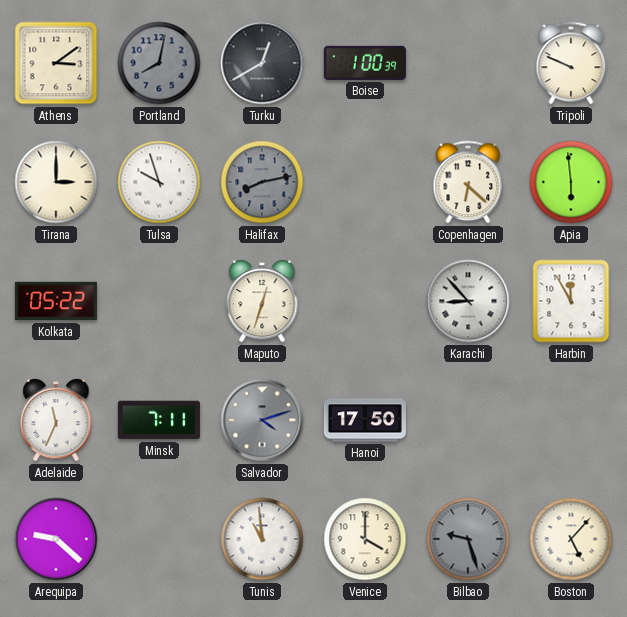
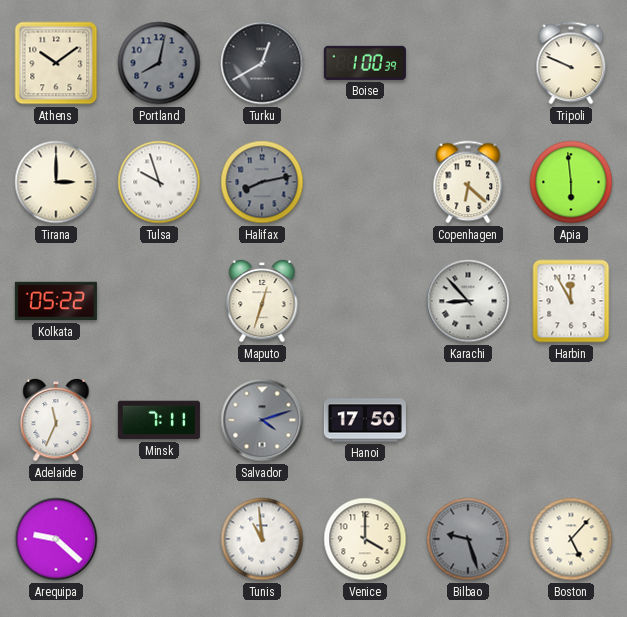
Athens: 3:09 -> 10:09 (56, 63)
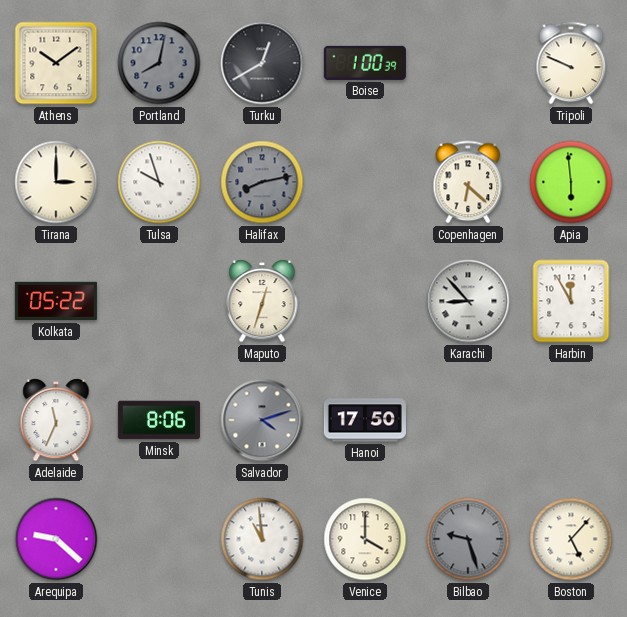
Minsk: 7:11 -> 8:06 (159, 420)
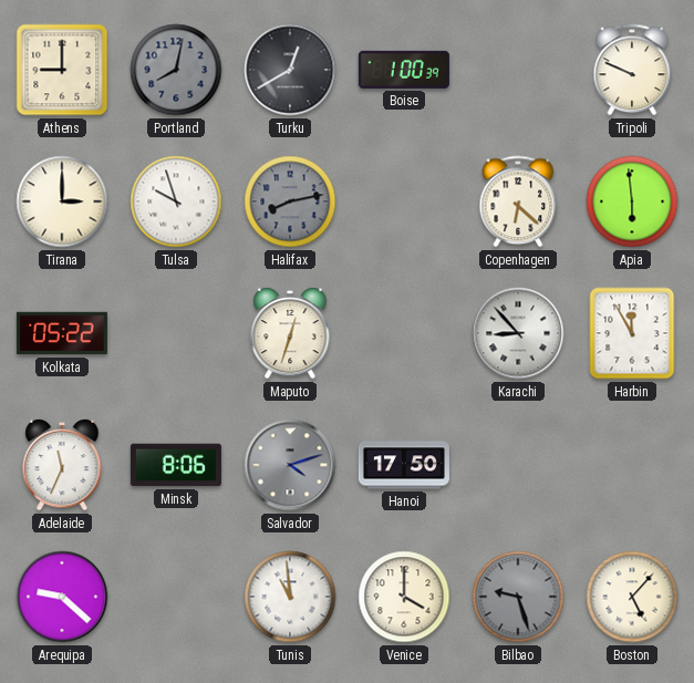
Athens: 10:09 -> 9:00 (62, 70)
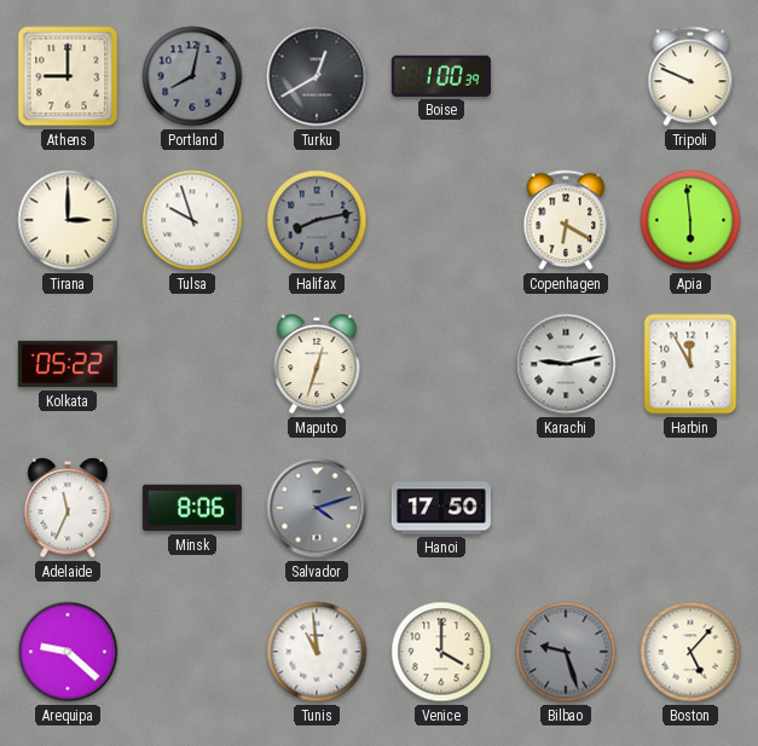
Copenhagen: 6:22 -> 6:20 (566, 220)
Karachi: 8:53 -> 9:13 (566, 364)
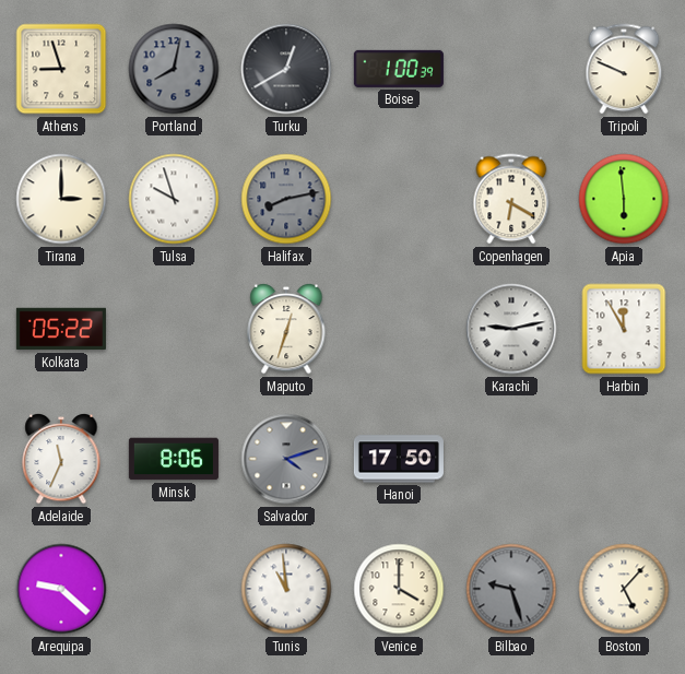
Athens: 9:00 -> 8:57 (61, 69)
